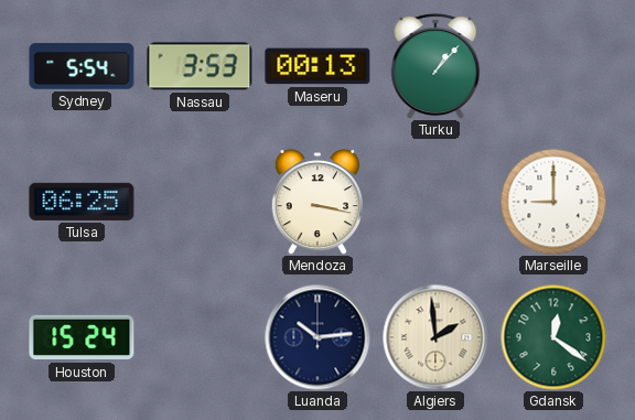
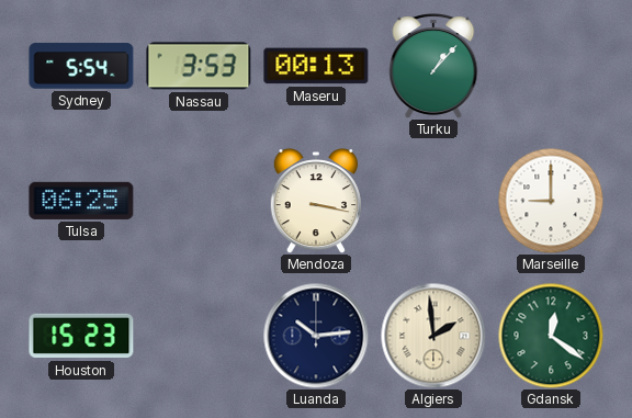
Houston: 15:24 -> 15:23 (81, 336)
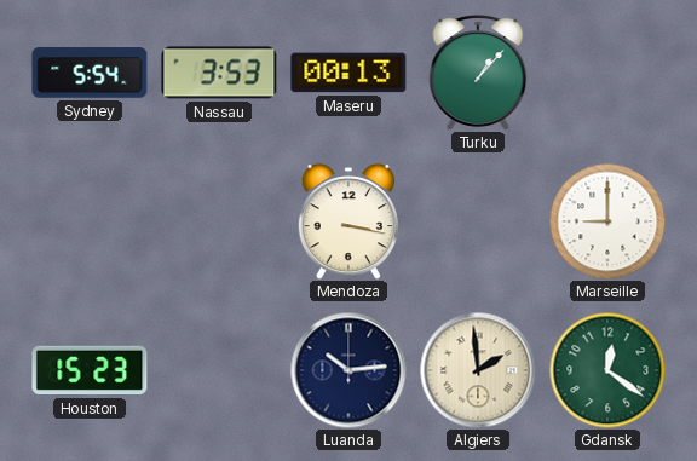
Tulsa: 06:25 -> none (81, 201)
